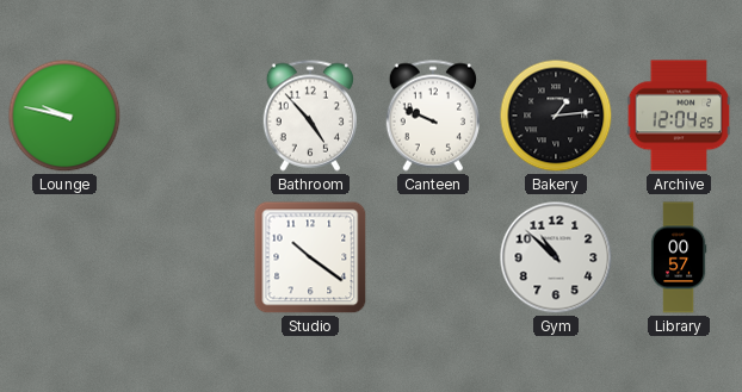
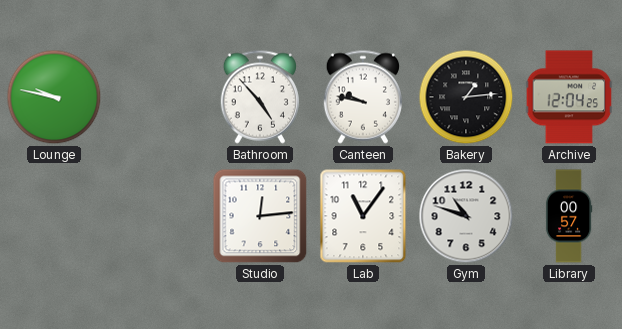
Canteen: 9:49 -> 9:47 (362, 97)
Studio: 10:21 -> 12:14 (260, 216)
Lab: none -> 11:06 (363, 216)
Gym: 10:52 -> 10:48 (466, 216)
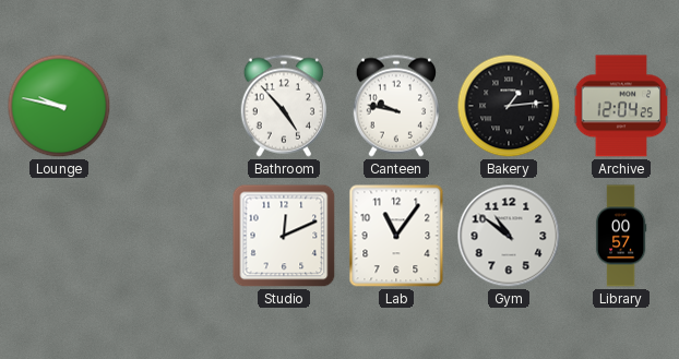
Studio: 12:14 -> 12:11 (284, 236)
Gym: 10:48 -> 10:51 (509, 236)
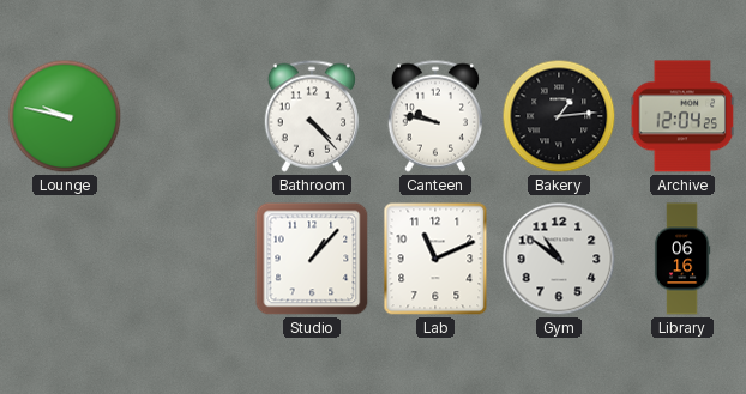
Bathroom: 4:53 -> 4:23 (311, 116)
Studio: 12:11 -> 1:07 (312, 259)
Lab: 11:06 -> 11:11 (435, 259)
Library: 00:57 -> 06:16 (682, 259)
